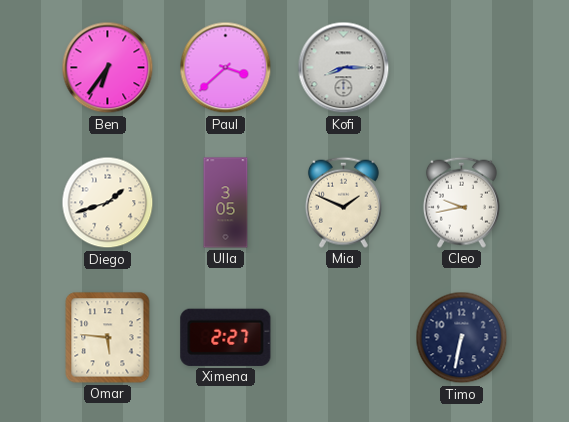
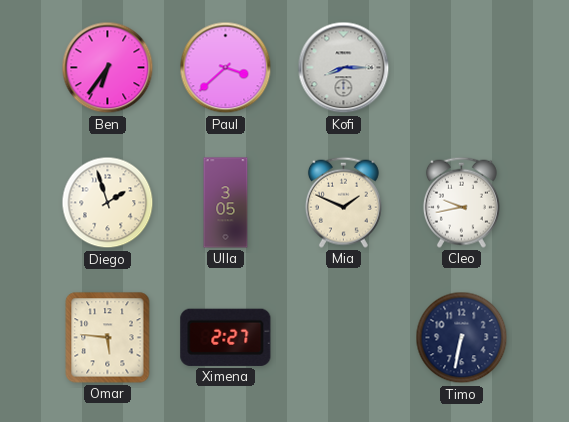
Diego: 1:42 -> 1:57 (108, 203)
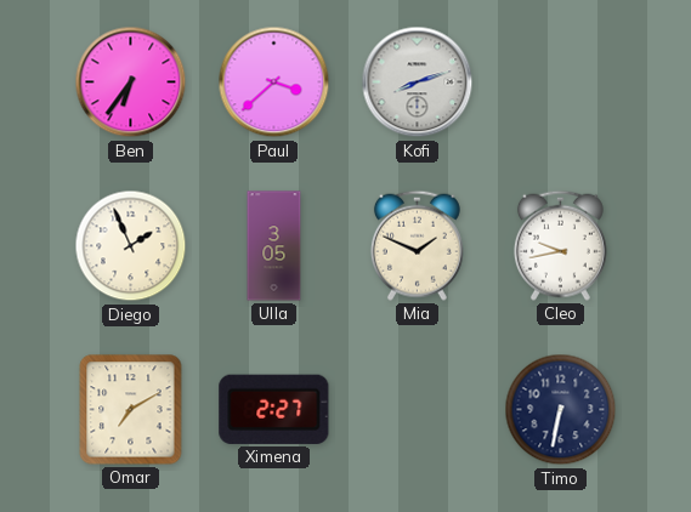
Kofi: 8:15 -> 8:12 (418, 83)
Diego: 1:57 -> 1:56 (131, 246)
Omar: 5:46 -> 7:10 (131, 410)
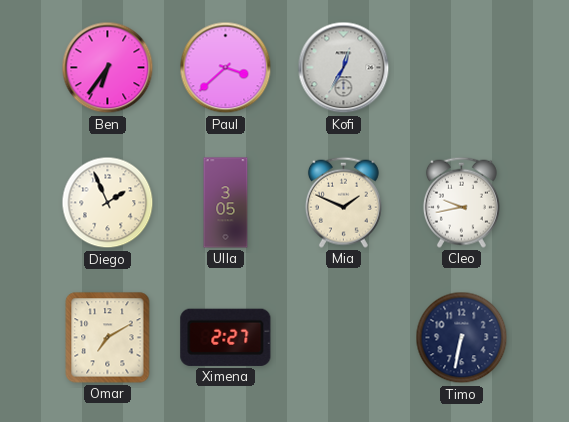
Kofi: 8:12 -> 12:35 (344, 68)
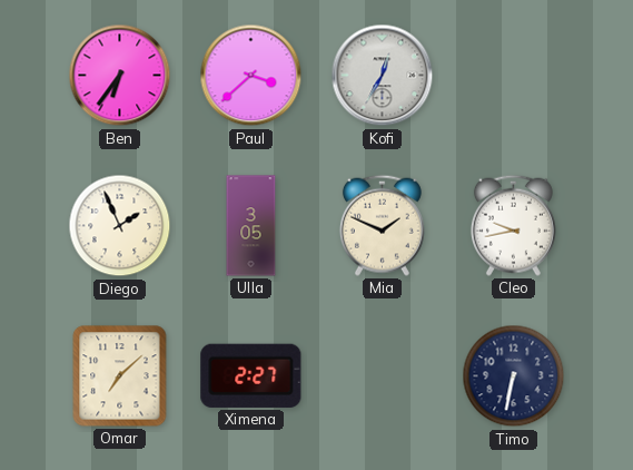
Omar: 7:10 -> 7:08 (120, 376)
